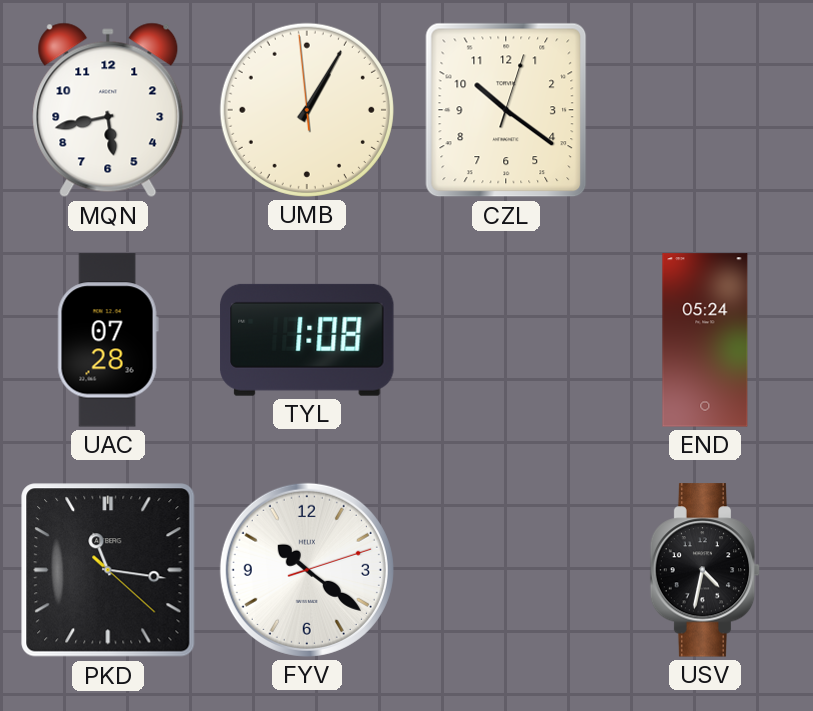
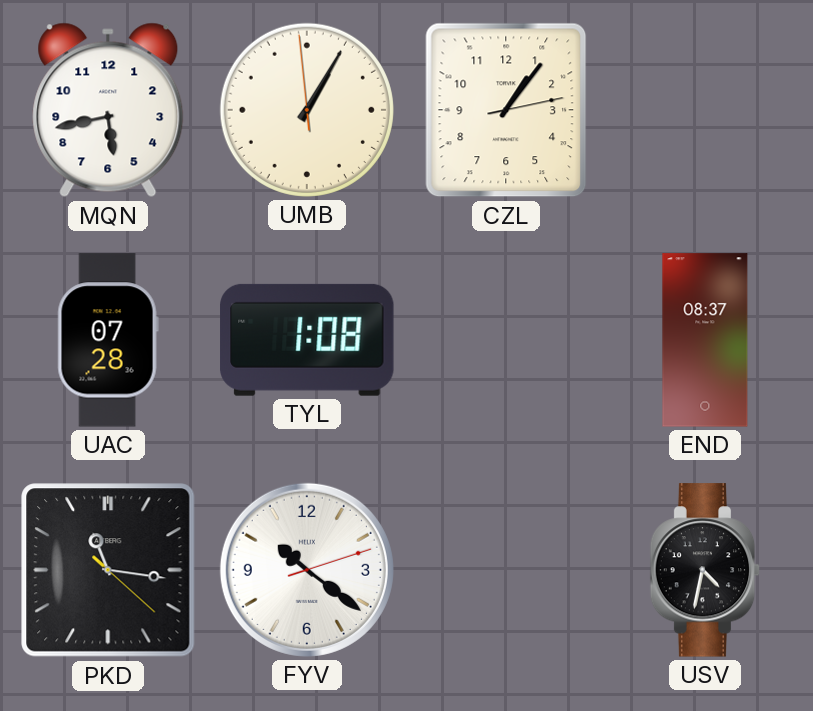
CZL: 10:21 -> 1:06 (506, 110)
END: 05:24 -> 08:37 (705, 340)
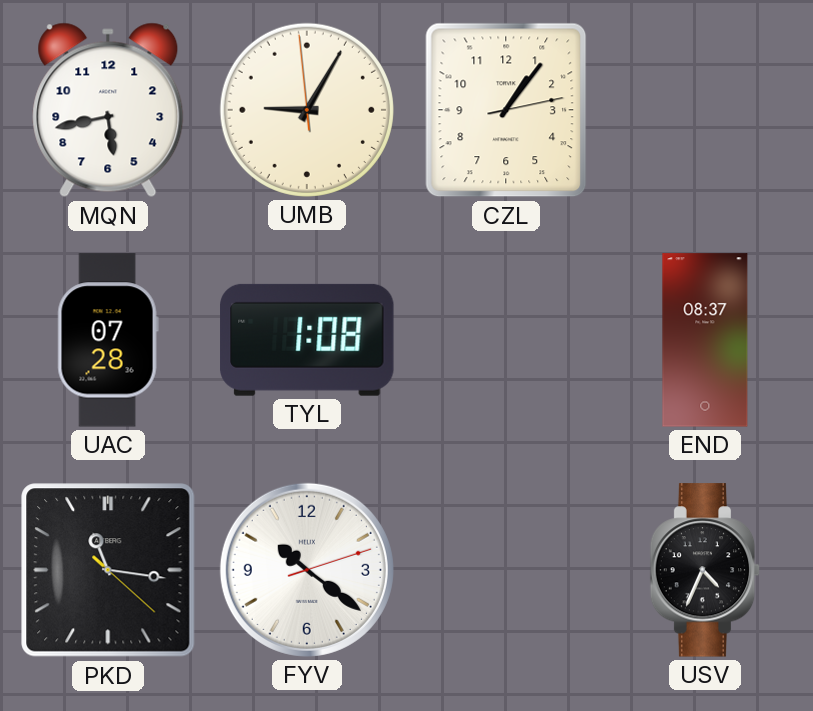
UMB: 1:04 -> 9:04 (307, 110)
USV: 4:32 -> 4:34 (705, 570)
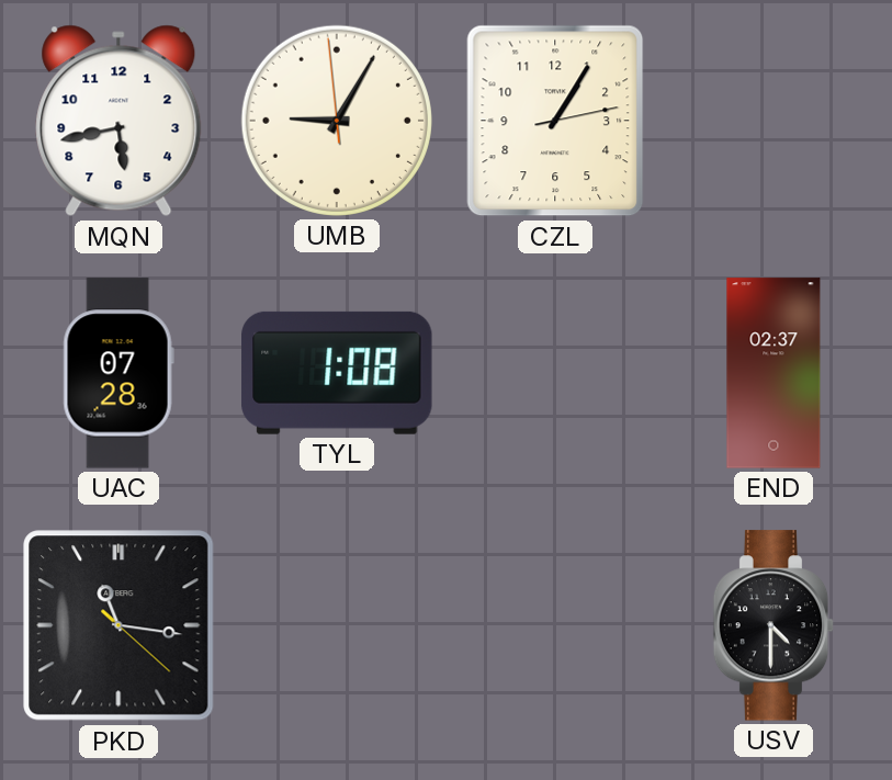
CZL: 1:06 -> 1:05 (555, 121)
END: 08:37 -> 02:37 (774, 373)
FYV: 10:21 -> none (307, 570)
USV: 4:34 -> 4:30 (774, 625)
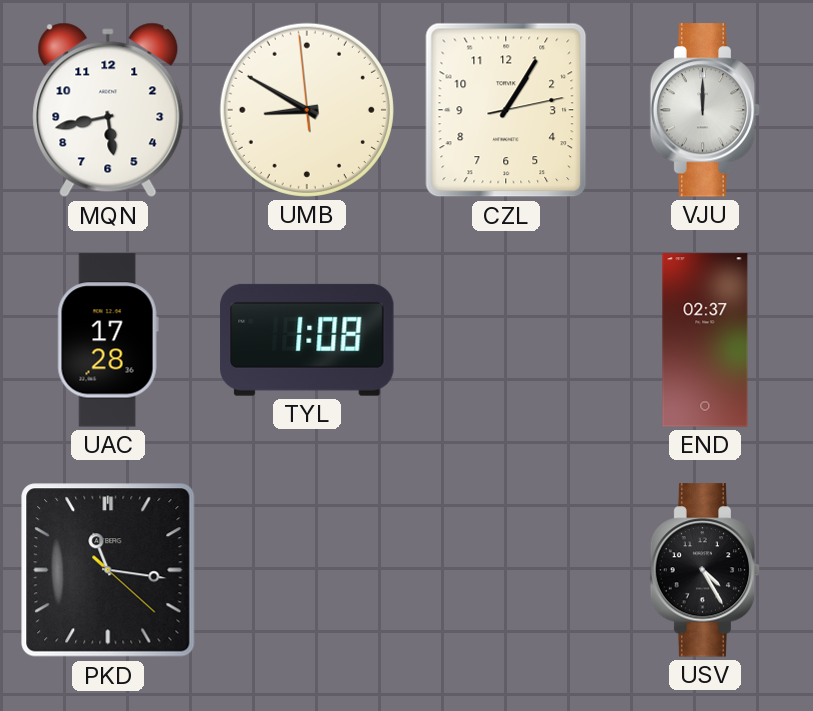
UMB: 9:04 -> 8:49 (307, 110)
VJU: none -> 12:00 (705, 110)
UAC: 07:28 -> 17:28 (108, 340)
USV: 4:30 -> 4:25 (705, 570)
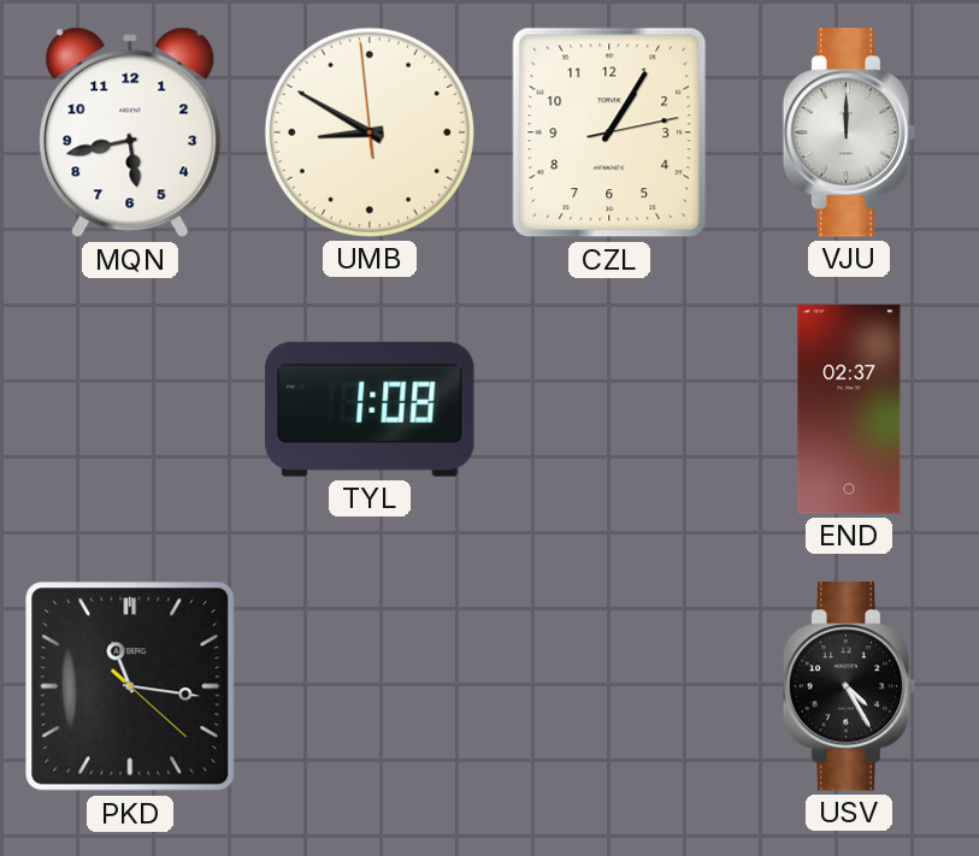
UAC: 17:28 -> none (108, 340)
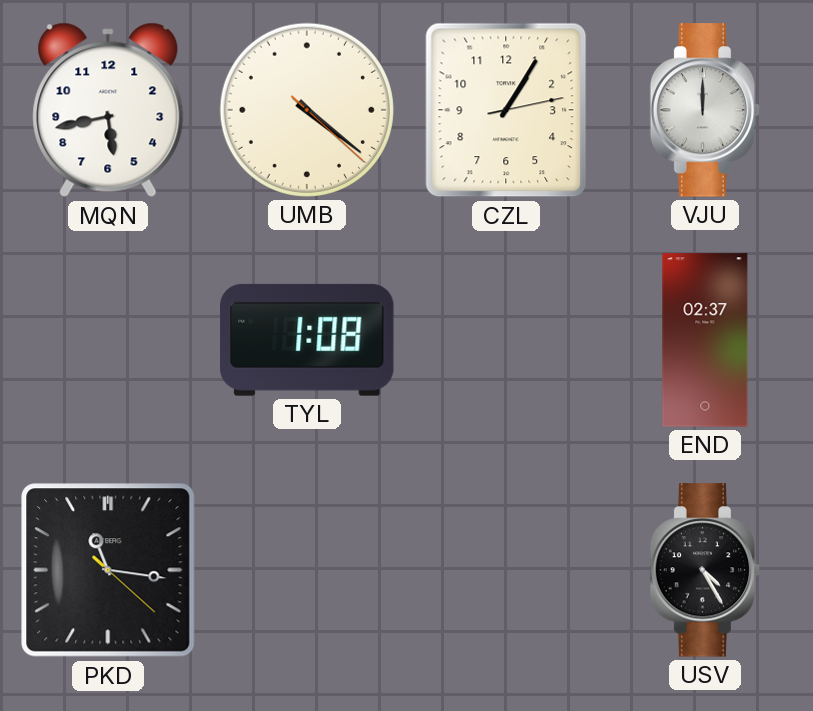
UMB: 8:49 -> 4:21 (307, 110)
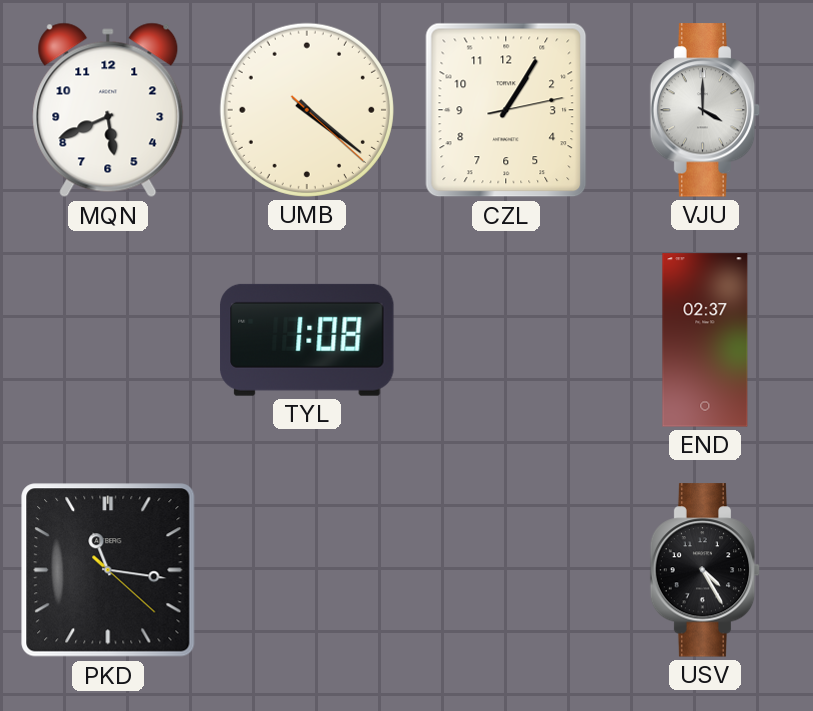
MQN: 5:43 -> 5:41 (108, 110)
VJU: 12:00 -> 4:00 (705, 110)
